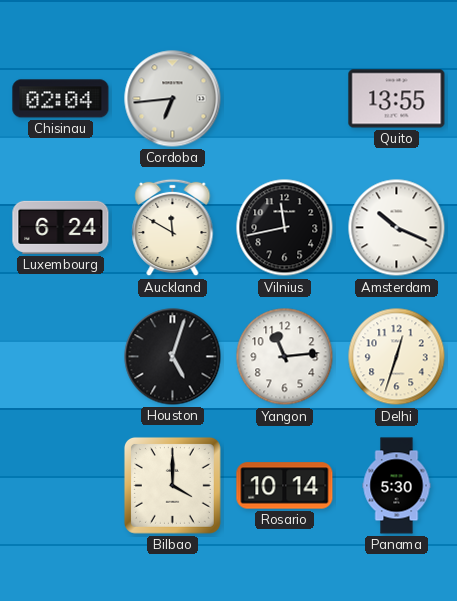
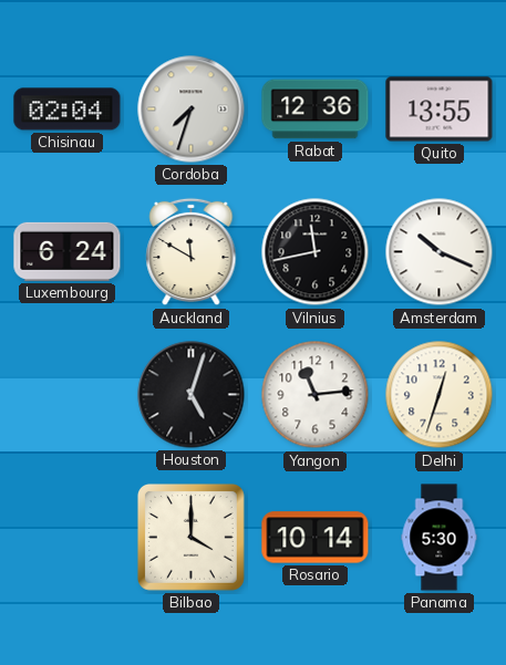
Cordoba: 6:44 -> 7:33 (192, 110)
Rabat: none -> 12:36 (316, 110)
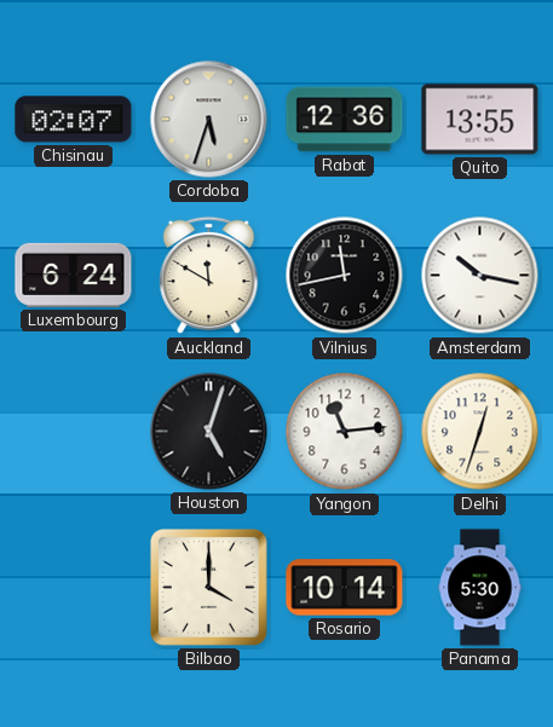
Chisinau: 02:04 -> 02:07 (74, 120)
Cordoba: 7:33 -> 5:33 (209, 120)
Amsterdam: 10:19 -> 10:17 (480, 276)
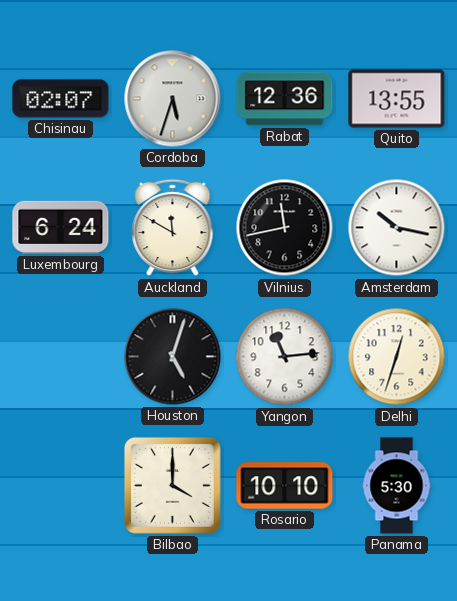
Rosario: 10:14 -> 10:10 (285, 486)
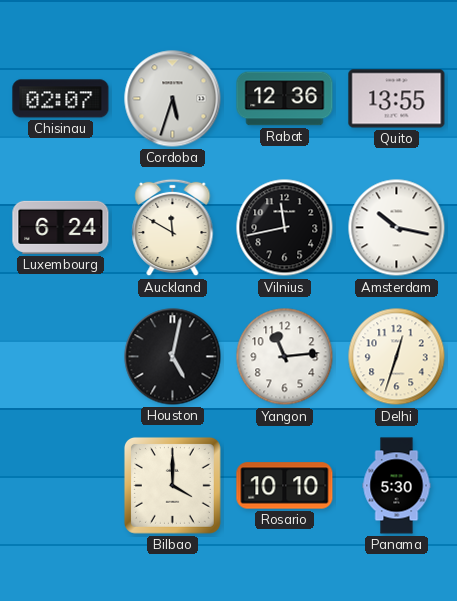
Houston: 5:03 -> 5:02 (173, 357)
